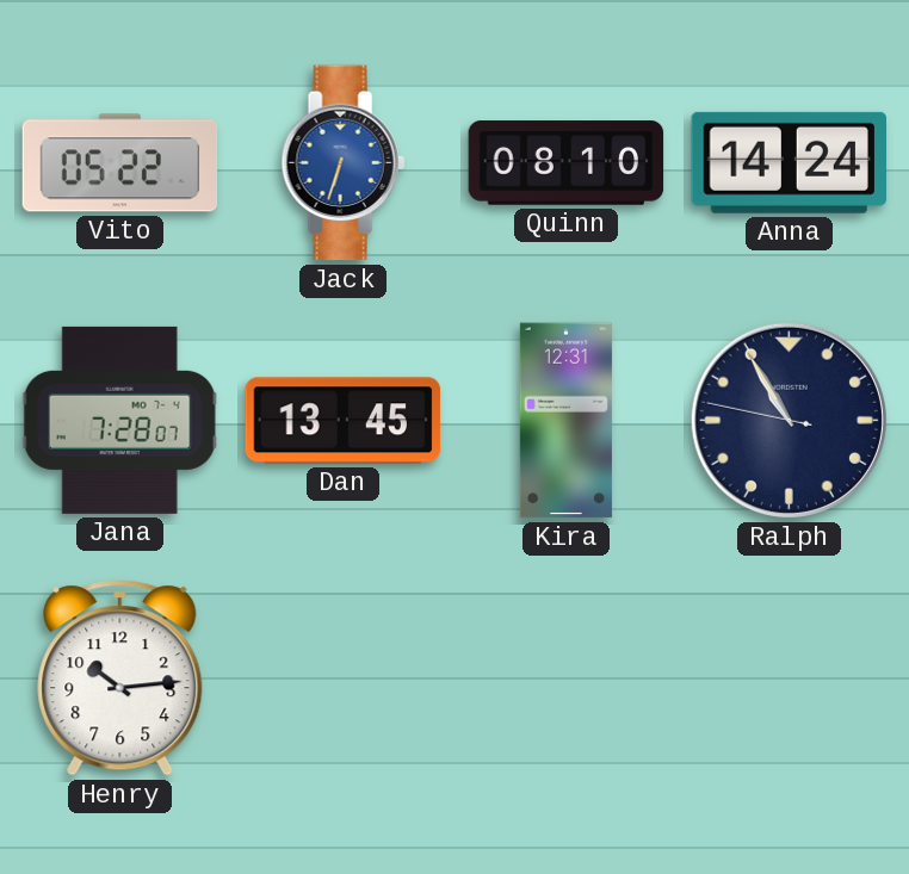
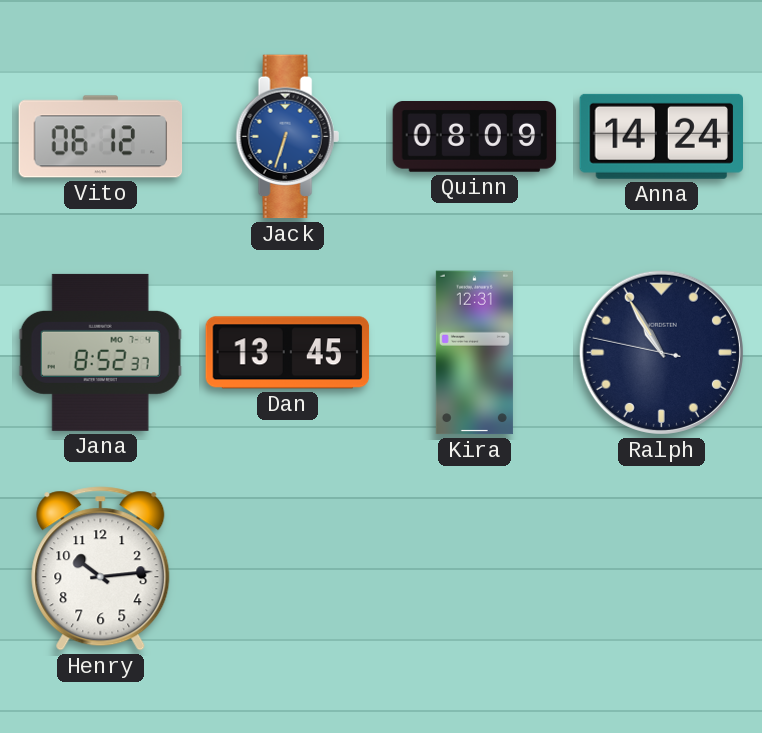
Vito: 05:22 -> 06:12 (101, 137)
Quinn: 08:10 -> 08:09 (475, 137)
Jana: 7:28 -> 8:52 (100, 352)
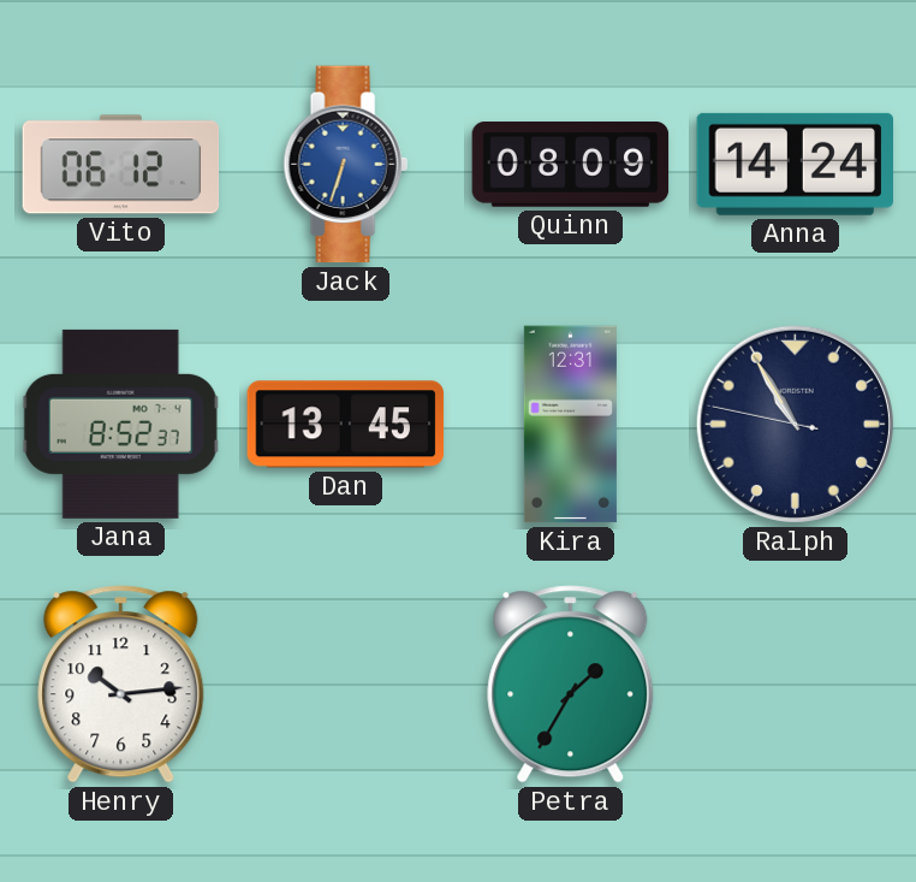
Petra: none -> 1:35 (571, 685)
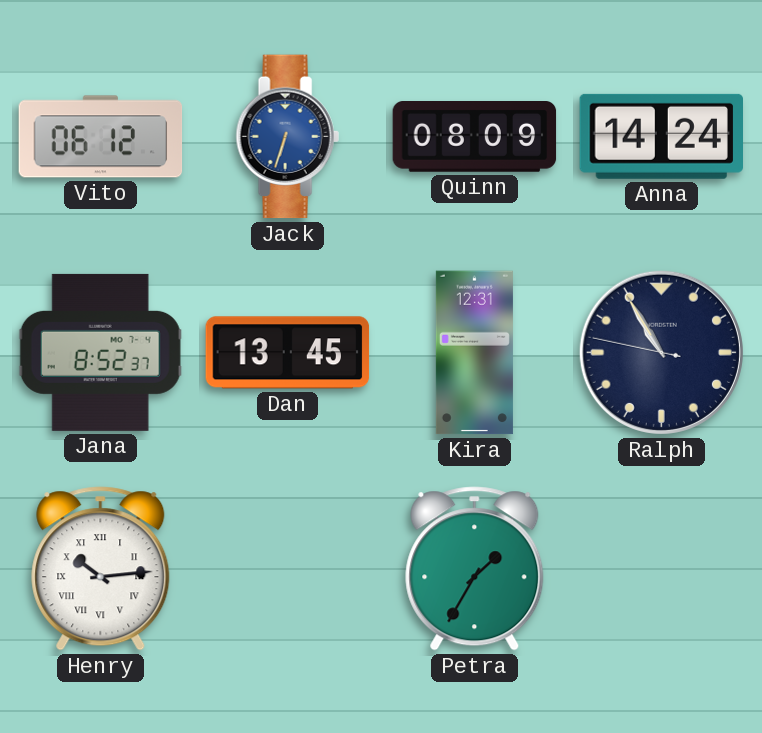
Henry numerals: Arabic -> Roman (101, 569)
